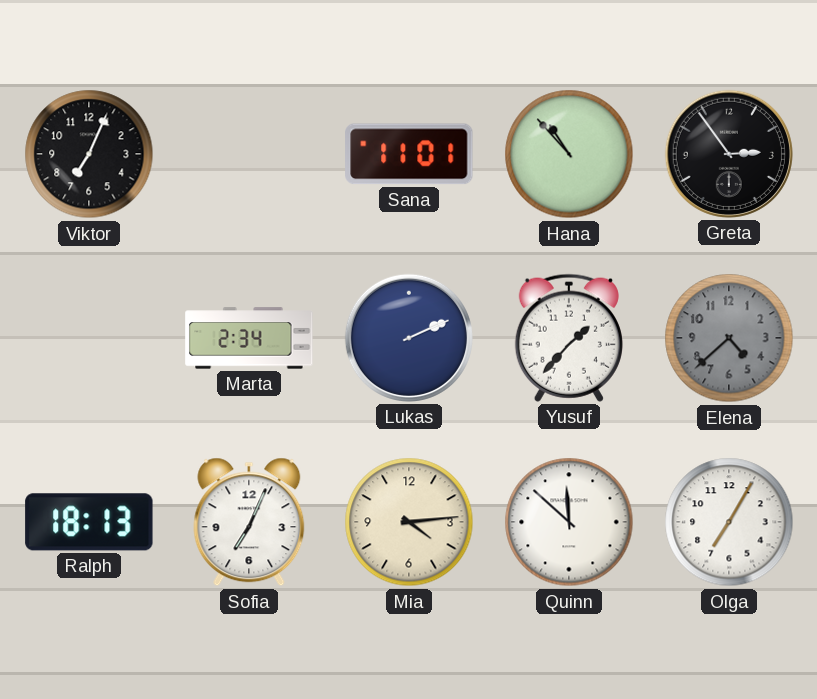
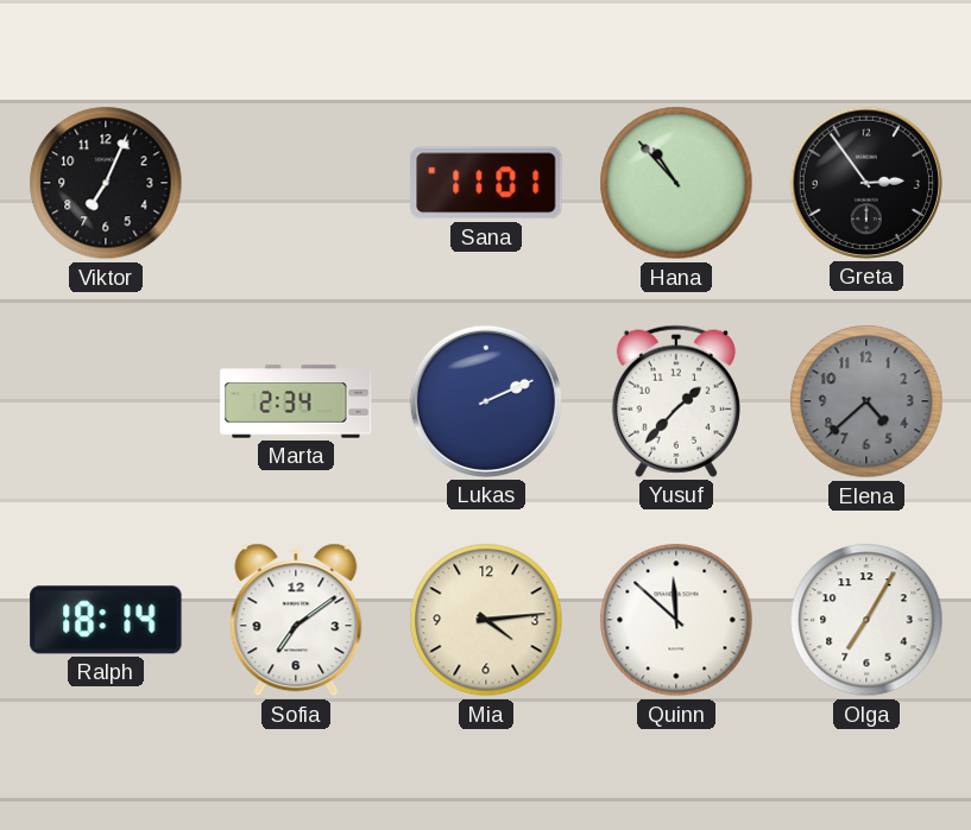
Ralph: 18:13 -> 18:14 (106, 620)
Sofia: 7:04 -> 7:09 (296, 620)
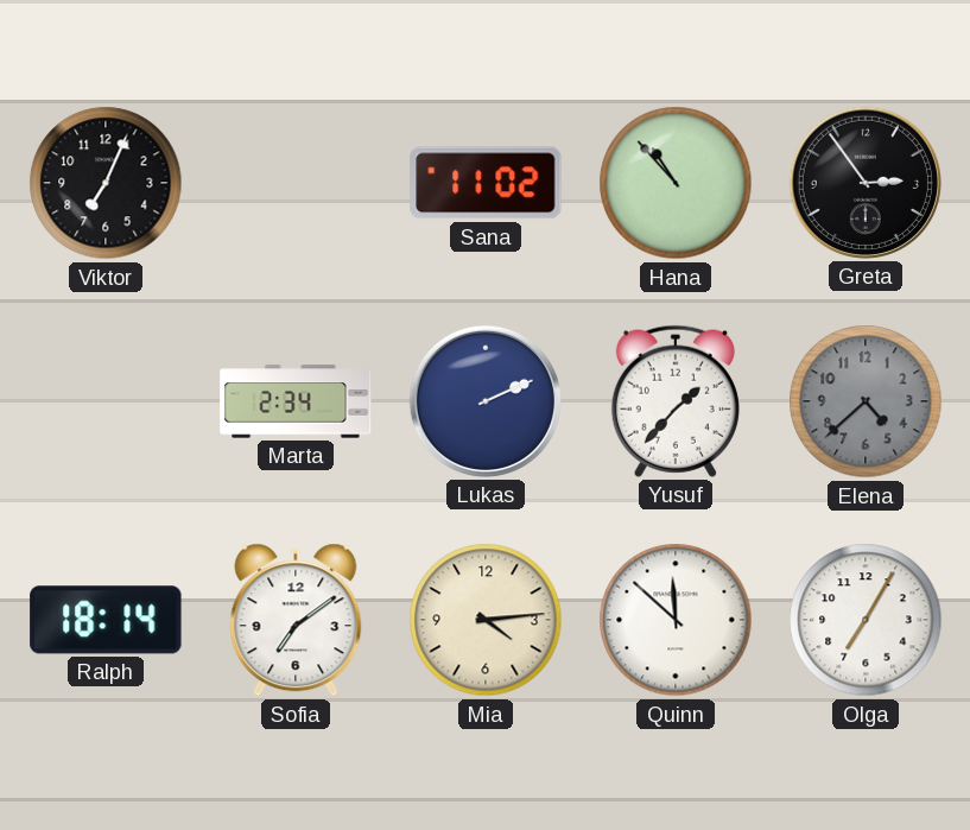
Sana: 11:01 -> 11:02 (486, 183)
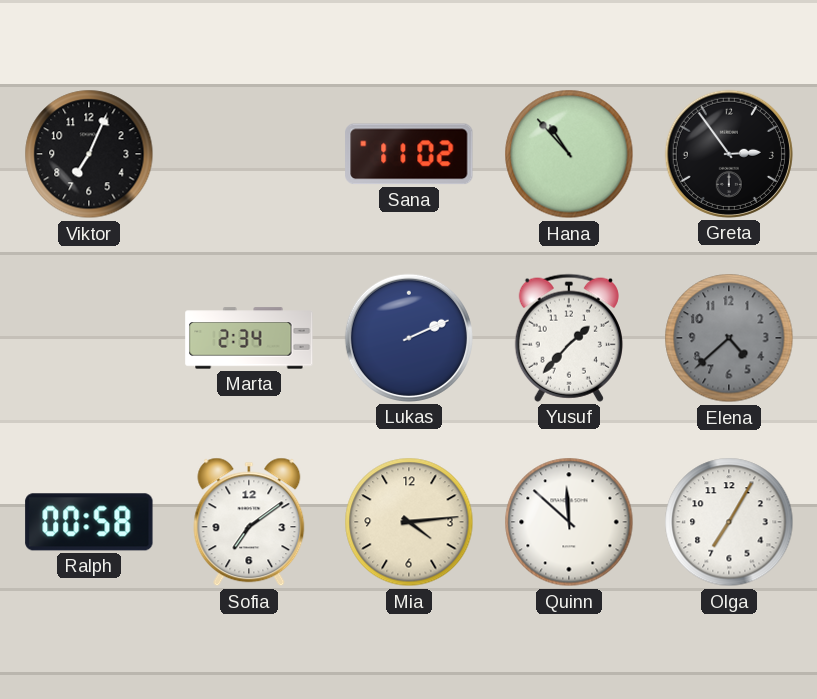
Ralph: 18:14 -> 00:58 (89, 522)
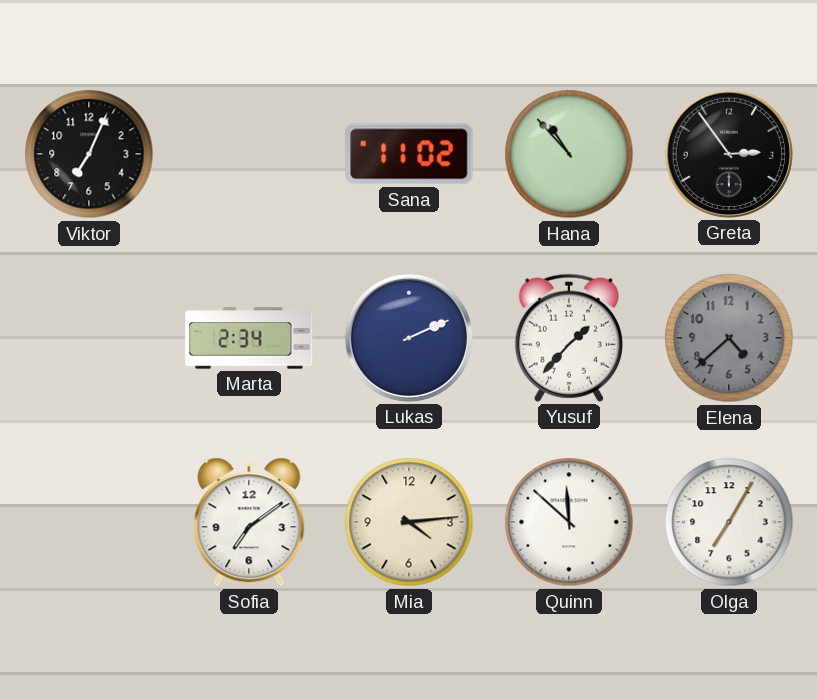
Ralph: 00:58 -> none (89, 522)
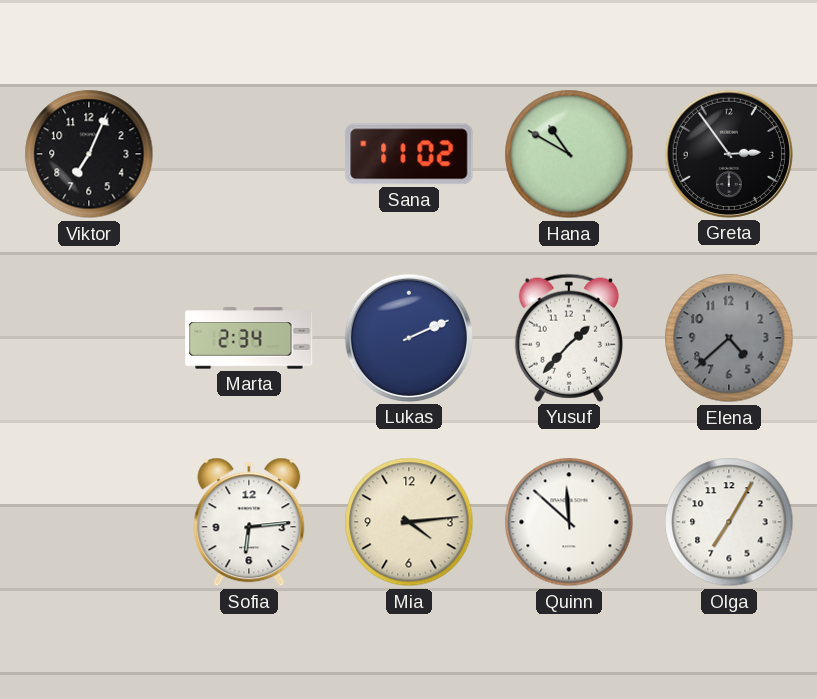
Hana: 10:53 -> 10:50 (569, 154)
Sofia: 7:09 -> 6:14 (249, 522)
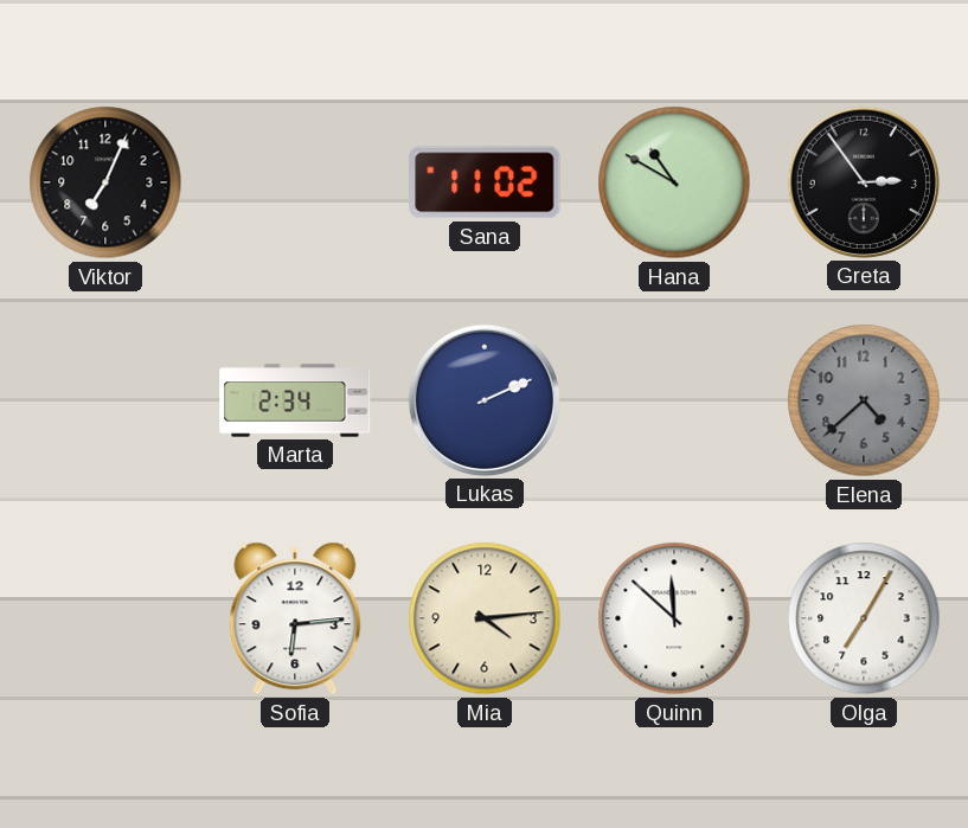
Yusuf: 1:37 -> none (569, 338)
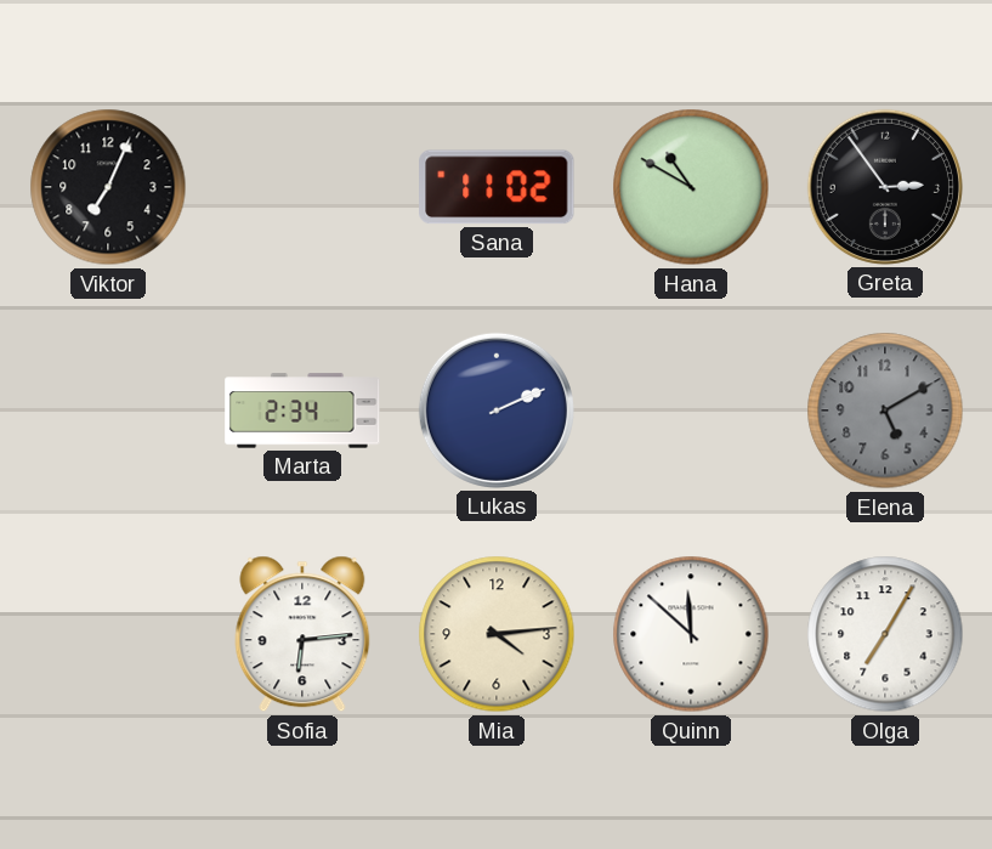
Elena: 4:38 -> 5:10 (885, 411)
